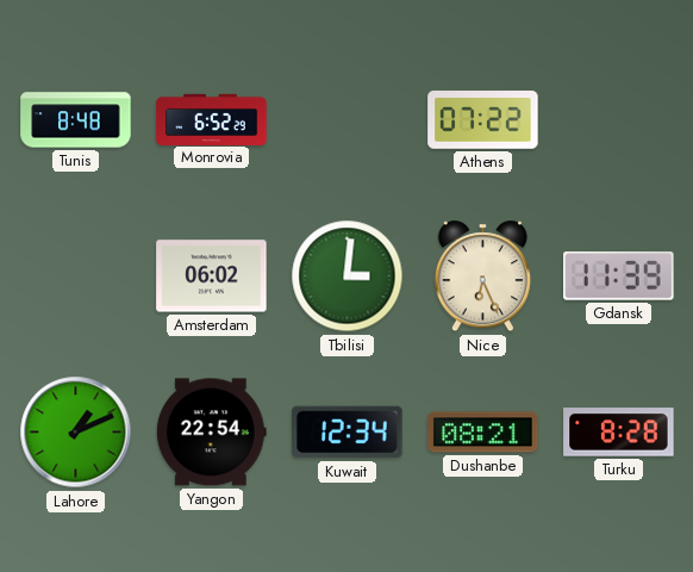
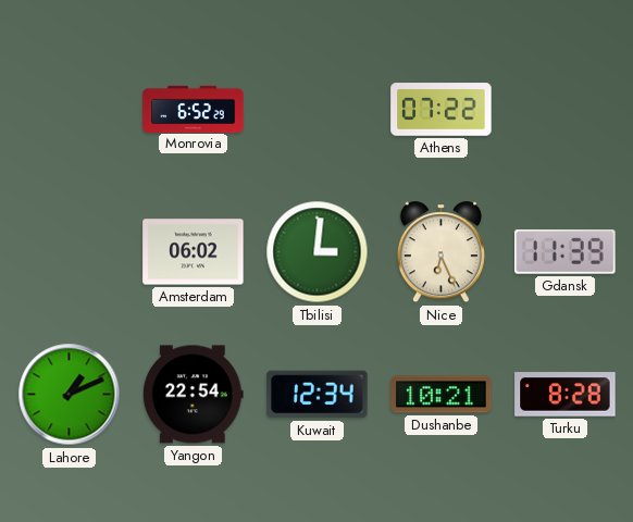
Tunis: 8:48 -> none (76, 120)
Dushanbe: 08:21 -> 10:21 (442, 395)
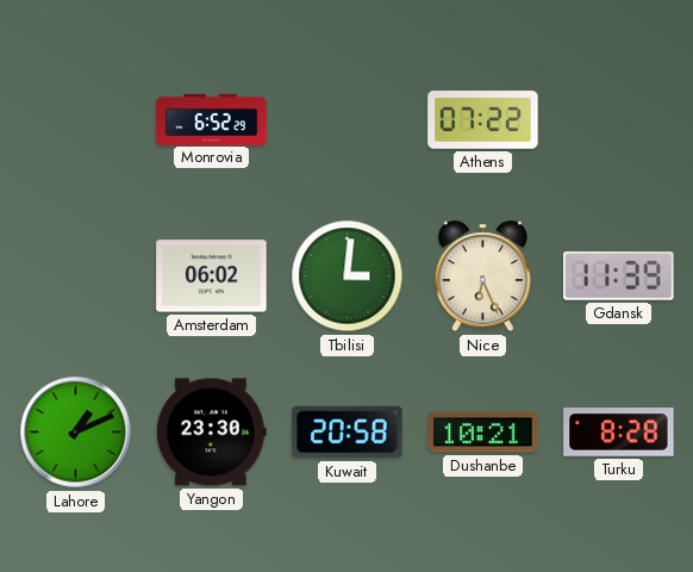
Yangon: 22:54 -> 23:30 (211, 433)
Kuwait: 12:34 -> 20:58 (348, 433)
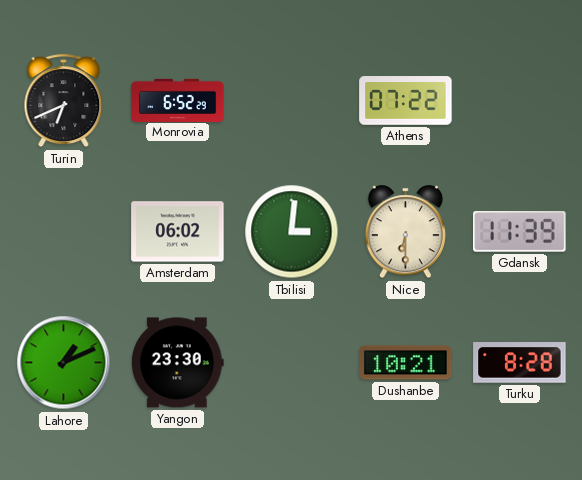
Turin: none -> 6:41 (64, 101)
Nice: 6:26 -> 6:30 (405, 232)
Kuwait: 20:58 -> none (348, 433)
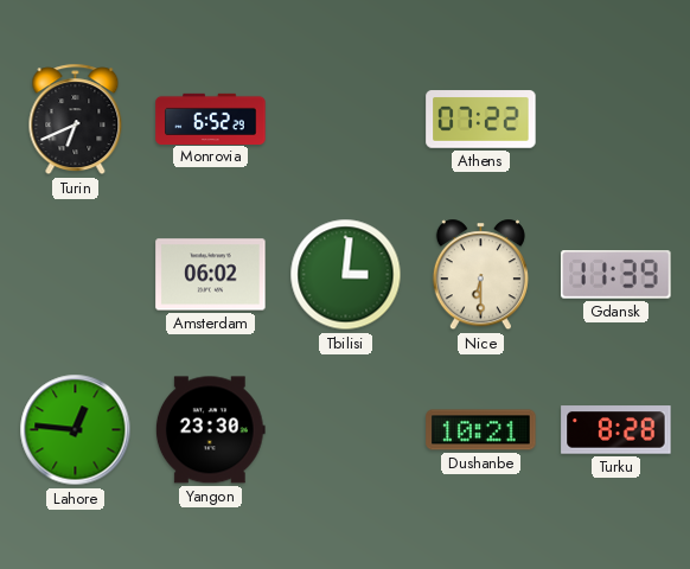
Lahore: 1:11 -> 12:46 (76, 430)
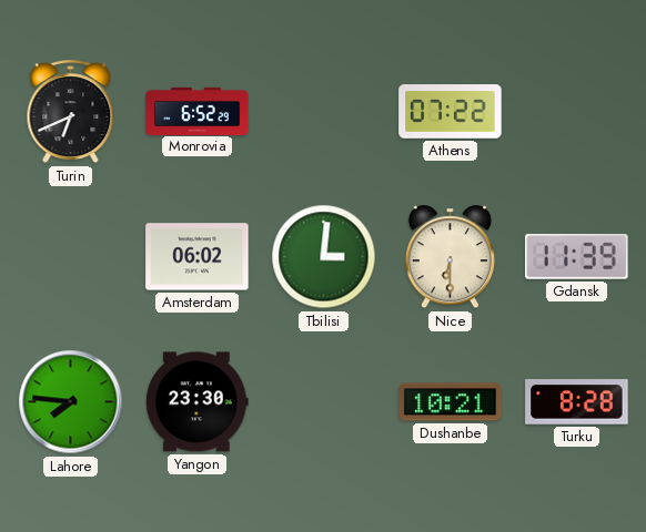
Lahore: 12:46 -> 7:46 (71, 402)
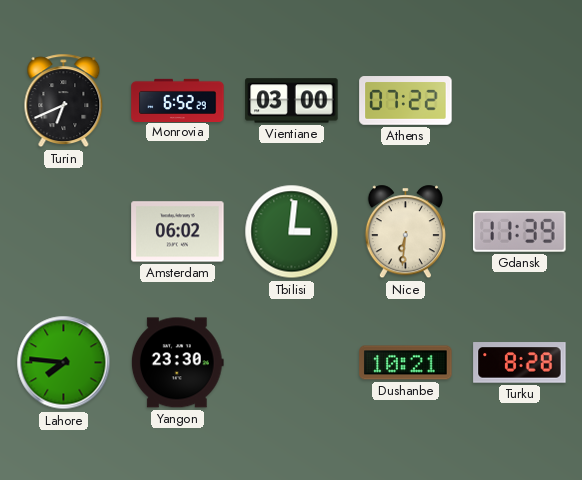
Vientiane: none -> 03:00 (292, 101)
Nice: 6:30 -> 6:31 (405, 232)
